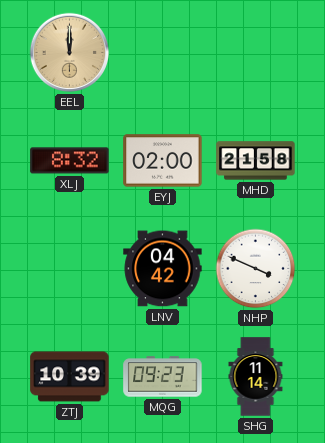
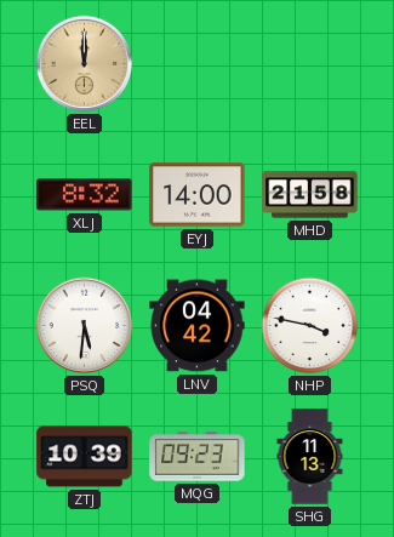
EYJ: 02:00 -> 14:00 (198, 195)
PSQ: none -> 5:31 (85, 326)
NHP: 3:49 -> 3:47 (310, 326)
SHG: 11:14 -> 11:13 (310, 457)
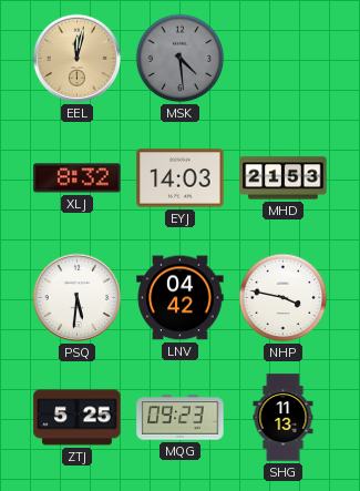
EEL: 12:00 -> 12:02 (78, 59)
MSK: none -> 4:29 (181, 59)
EYJ: 14:00 -> 14:03 (181, 178)
MHD: 21:58 -> 21:53 (284, 178)
ZTJ: 10:39 -> 5:25 (78, 418)
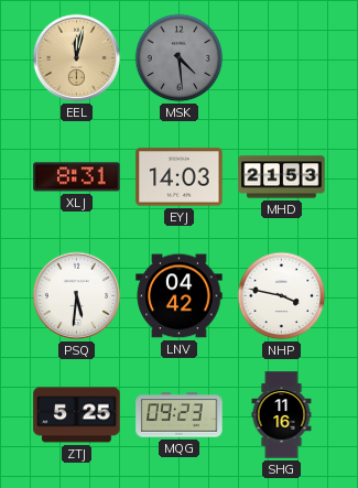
XLJ: 8:32 -> 8:31 (77, 177)
SHG: 11:13 -> 11:16 (282, 415)
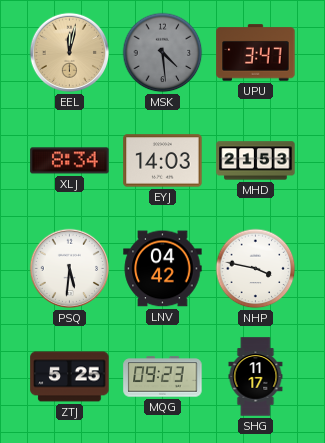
UPU: none -> 3:47 (256, 53)
XLJ: 8:31 -> 8:34 (70, 161)
SHG: 11:16 -> 11:17 (256, 377)
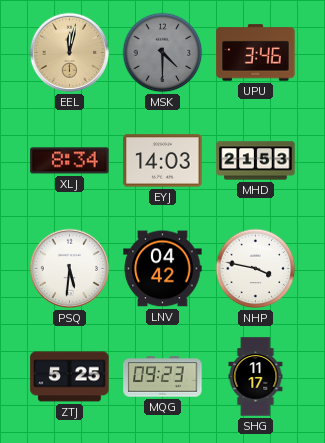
MSK: 4:29 -> 4:30 (163, 53)
UPU: 3:47 -> 3:46 (256, 53)
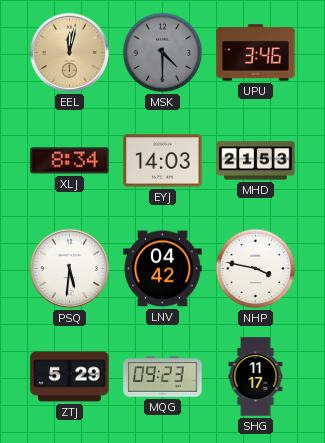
ZTJ: 5:25 -> 5:29 (70, 377)
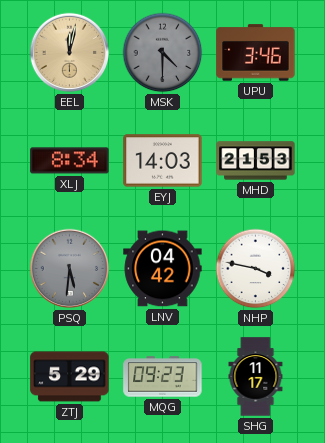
PSQ dial: white -> grey (70, 269)
